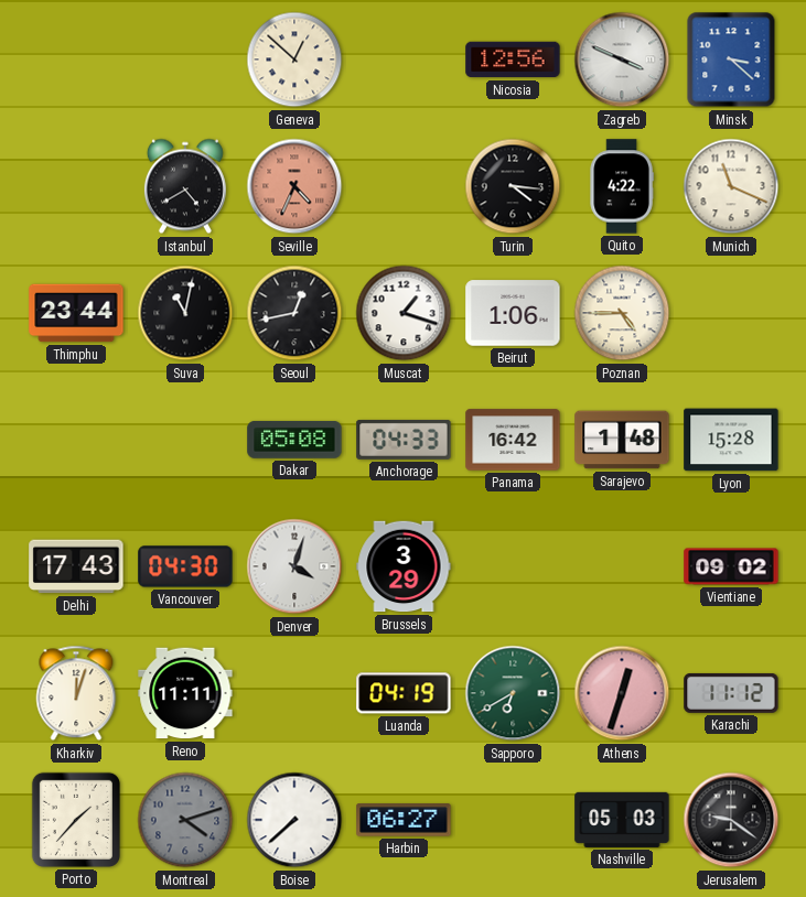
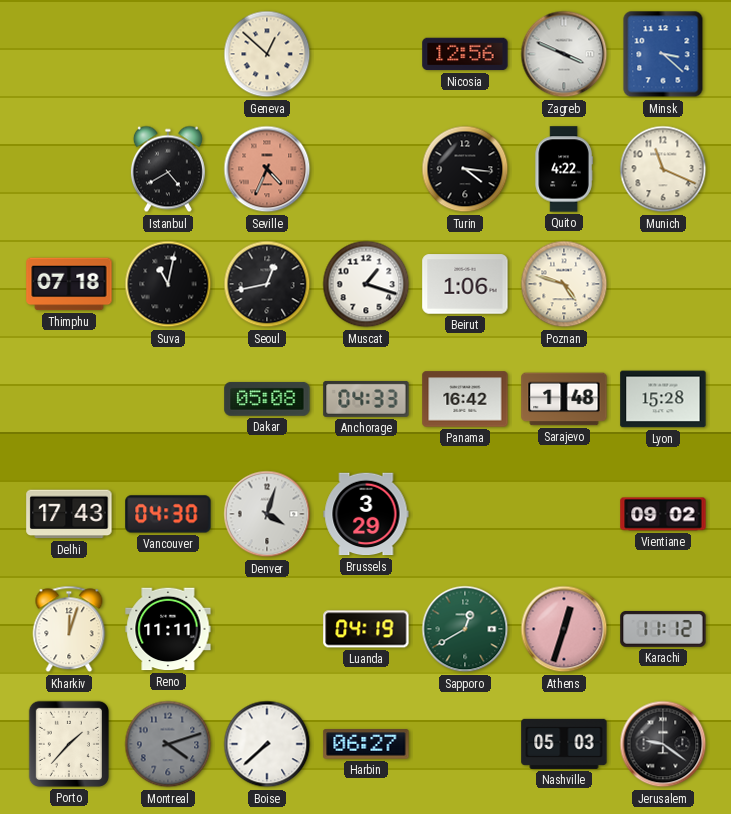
Thimphu: 23:44 -> 07:18 (69, 284)
Poznan: 4:45 -> 4:48 (564, 284)
Sapporo: 6:40 -> 12:40 (465, 629)
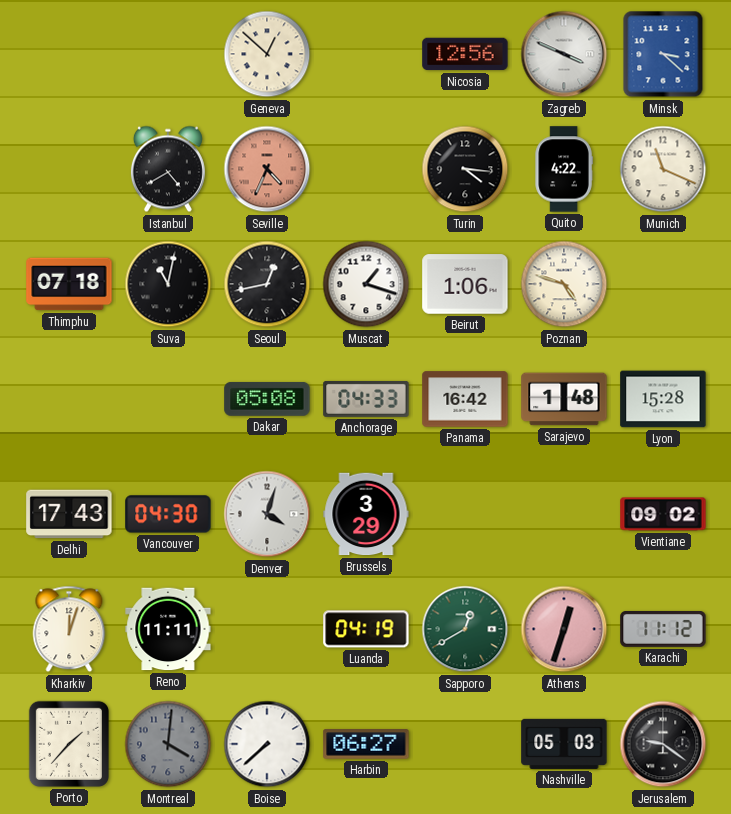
Montreal: 4:12 -> 4:01 (168, 744)
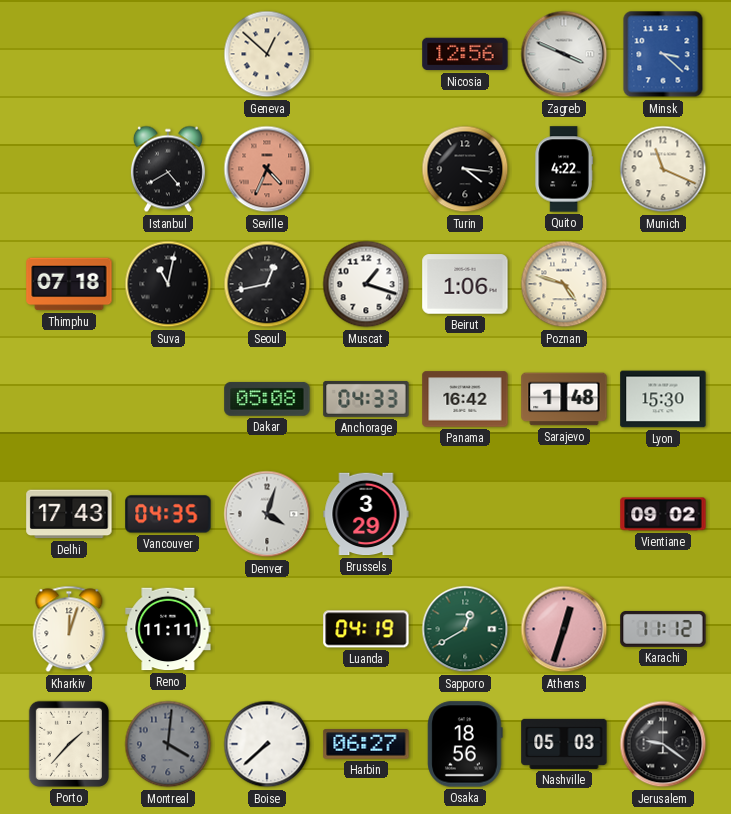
Lyon: 15:28 -> 15:30 (663, 399)
Vancouver: 04:30 -> 04:35 (168, 514)
Osaka: none -> 18:56 (465, 744)
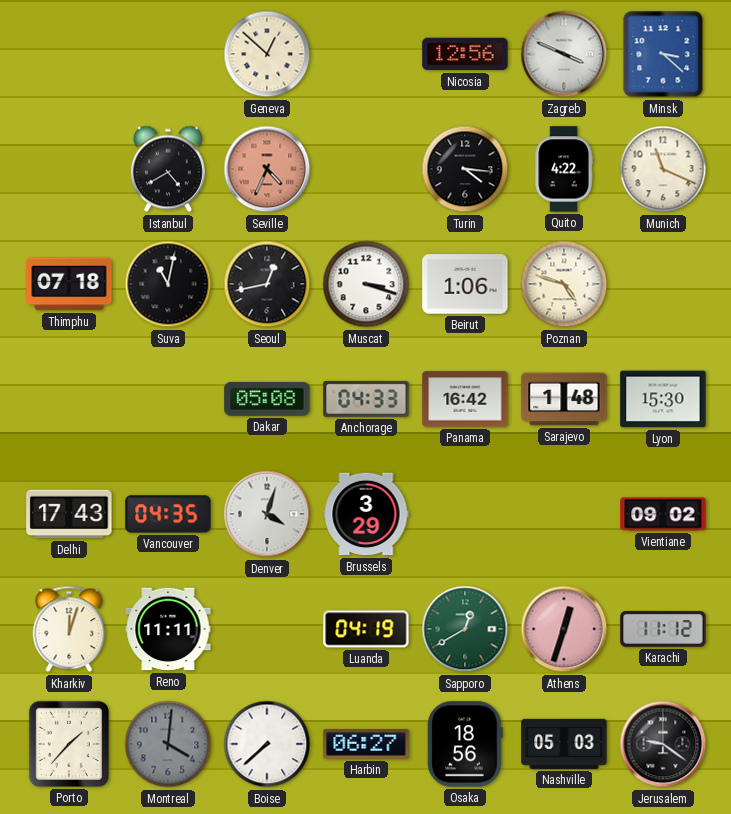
Muscat: 1:18 -> 3:18 (366, 284)
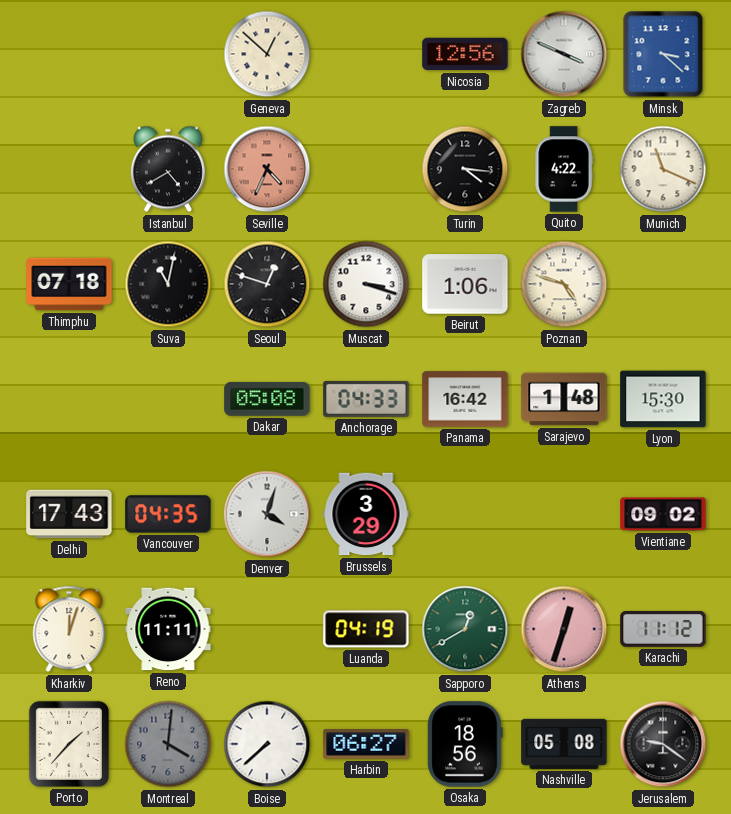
Seoul: 12:43 -> 12:48 (267, 284)
Nashville: 05:03 -> 05:08 (564, 744)
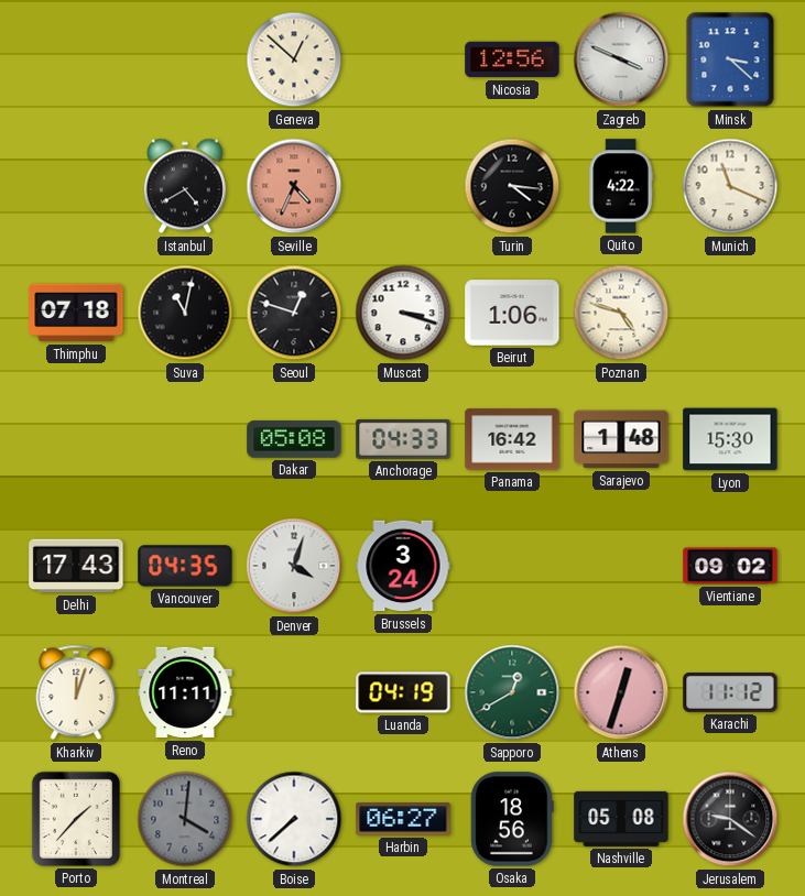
Brussels: 3:29 -> 3:24 (403, 566)
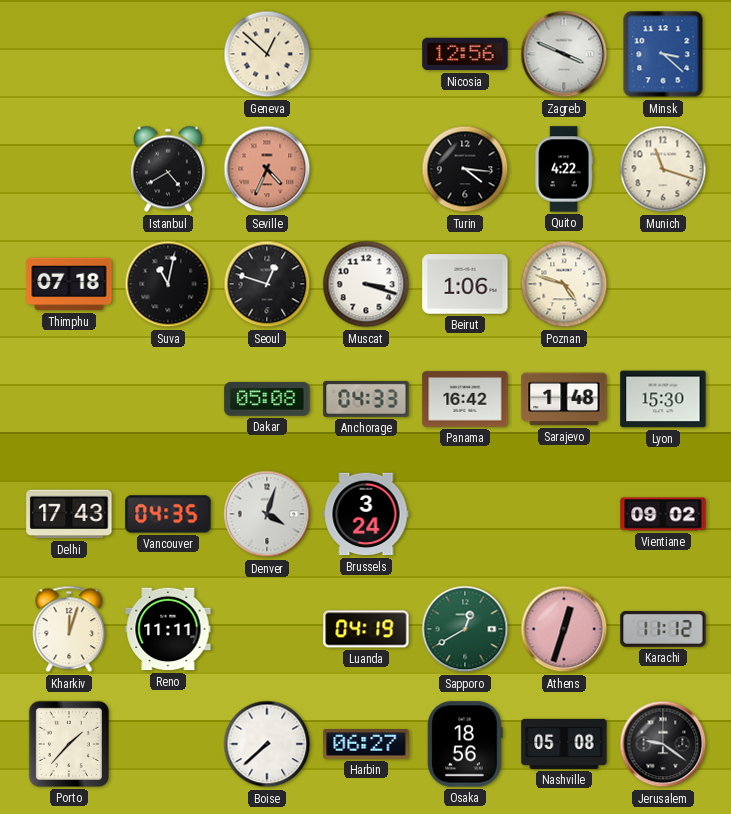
Munich: 11:19 -> 11:18 (663, 169)
Montreal: 4:01 -> none (185, 819)
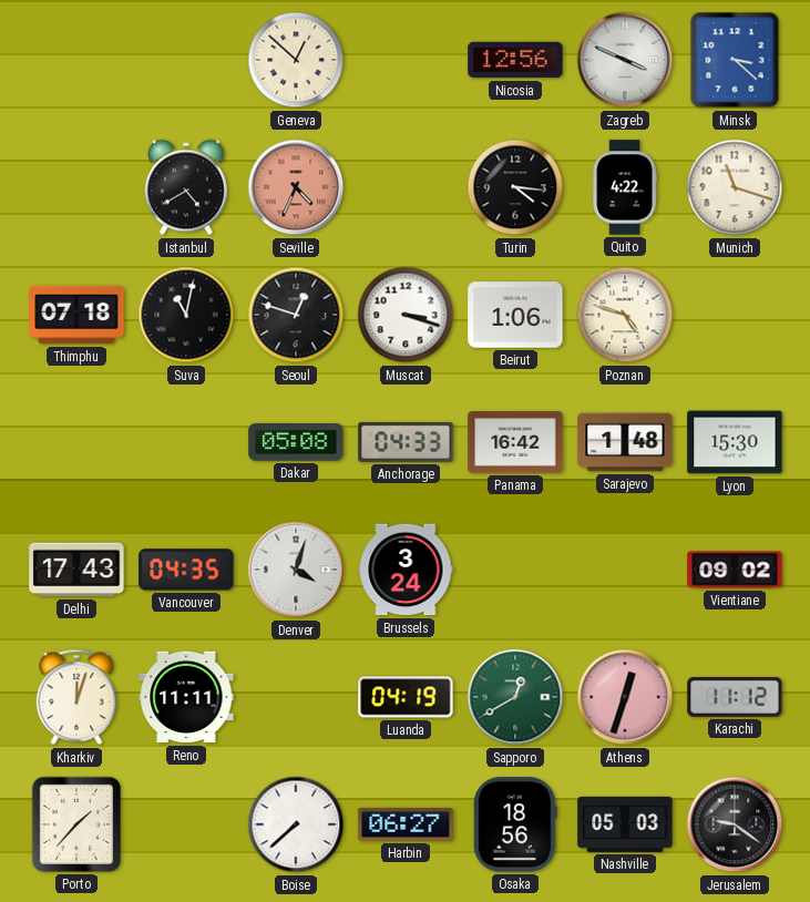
Nashville: 05:08 -> 05:03 (625, 824)
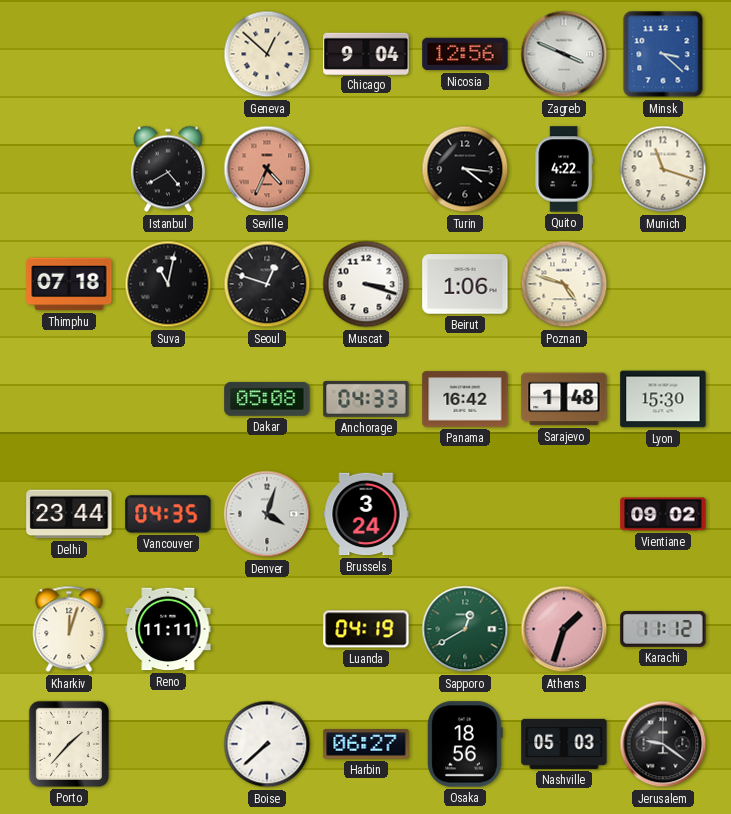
Chicago: none -> 9:04 (366, 53)
Delhi: 17:43 -> 23:44 (69, 514)
Athens: 12:33 -> 1:33 (564, 629)
